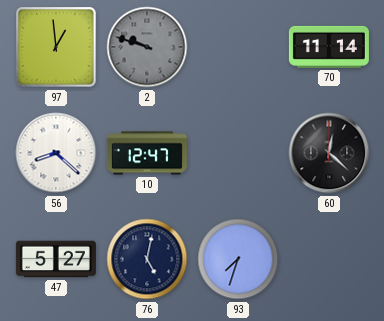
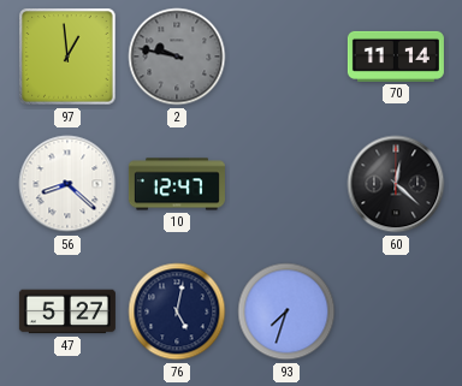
2: 9:48 -> 9:47 (177, 57)
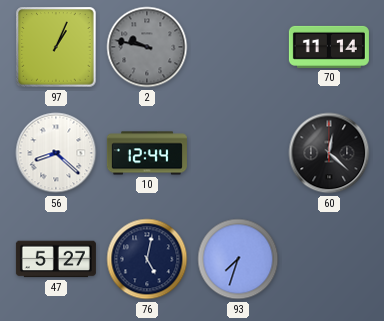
97: 12:59 -> 1:04 (56, 47)
10: 12:47 -> 12:44 (147, 153)
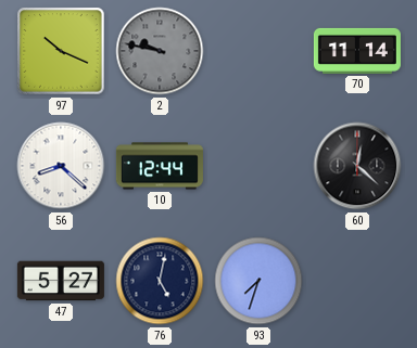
97: 1:04 -> 10:19 (61, 51)
